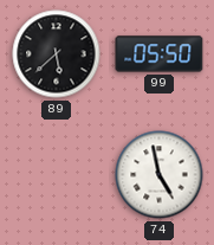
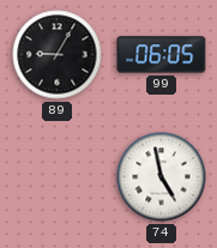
89: 5:38 -> 9:05 (58, 55)
99: 05:50 -> 06:05 (162, 55)
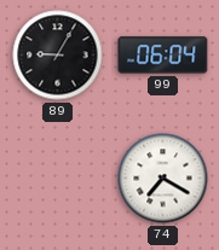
99: 06:05 -> 06:04 (163, 56)
74: 4:58 -> 7:20 (163, 179)
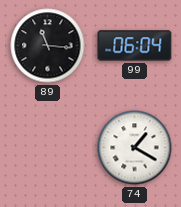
89: 9:05 -> 11:16 (48, 46)
74: 7:20 -> 1:20 (135, 148)
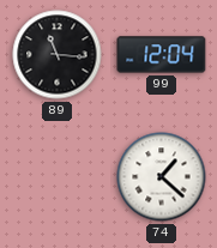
99: 06:04 -> 12:04 (162, 55)
74: 1:20 -> 1:22 (162, 177)
